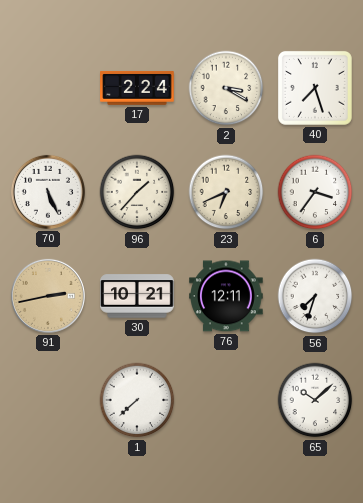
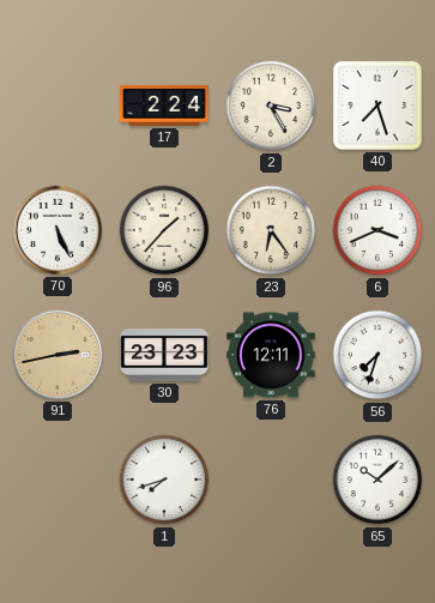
2: 3:20 -> 3:25 (271, 105)
23: 6:41 -> 6:24 (271, 230)
6: 3:36 -> 3:41 (377, 230)
30: 10:21 -> 23:23 (164, 355)
1: 7:38 -> 7:42 (164, 480)
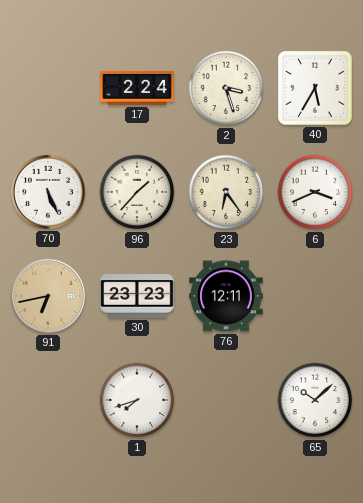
2: 3:25 -> 3:27 (226, 88)
40: 7:27 -> 5:35 (315, 88)
91: 2:43 -> 6:43 (48, 296)
56: 7:33 -> none (377, 355)
